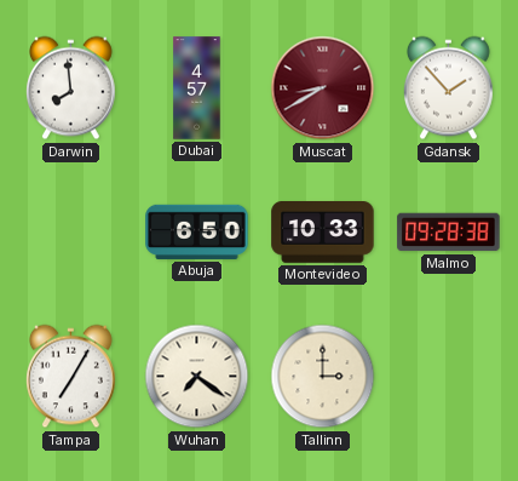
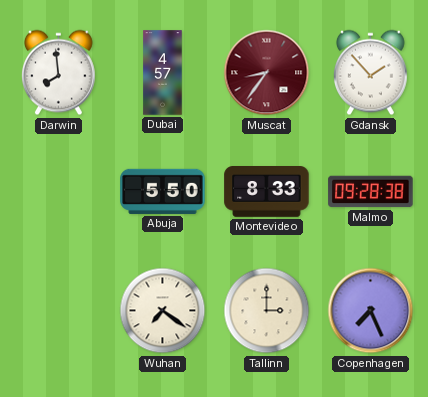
Muscat: 8:40 -> 8:36 (267, 73)
Abuja: 6:50 -> 5:50 (163, 191)
Montevideo: 10:33 -> 8:33 (267, 192)
Tampa: 7:05 -> none (70, 377)
Copenhagen: none -> 7:26 (371, 311)
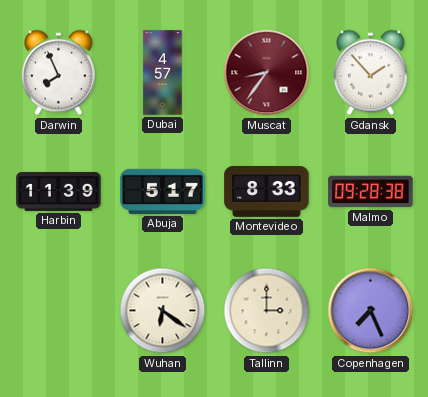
Darwin: 7:59 -> 7:56 (58, 73)
Harbin: none -> 11:39 (59, 191)
Abuja: 5:50 -> 5:17 (163, 191)
Wuhan: 7:21 -> 6:21 (163, 311)
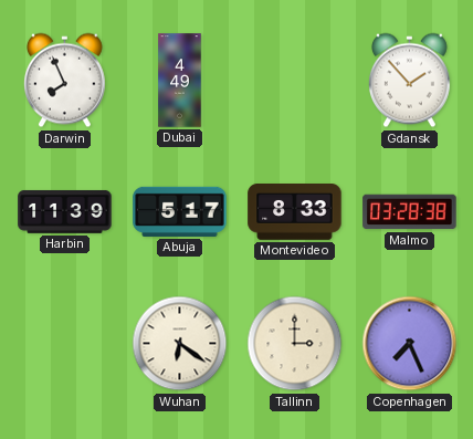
Dubai: 4:57 -> 4:49 (180, 81)
Muscat: 8:36 -> none (267, 73)
Malmo: 09:28 -> 03:28 (410, 212)
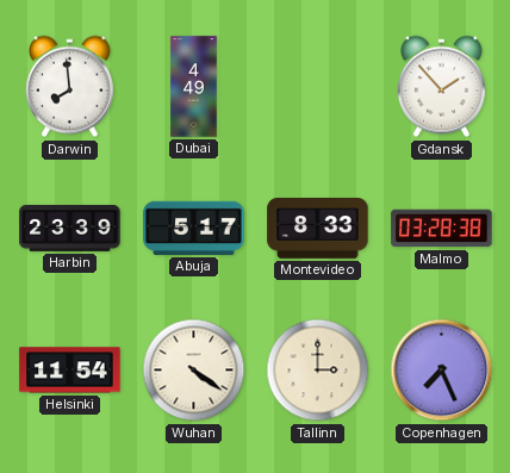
Darwin: 7:56 -> 7:59 (69, 87)
Harbin: 11:39 -> 23:39 (70, 228)
Helsinki: none -> 11:54 (70, 371)
Wuhan: 6:21 -> 4:21 (194, 371)
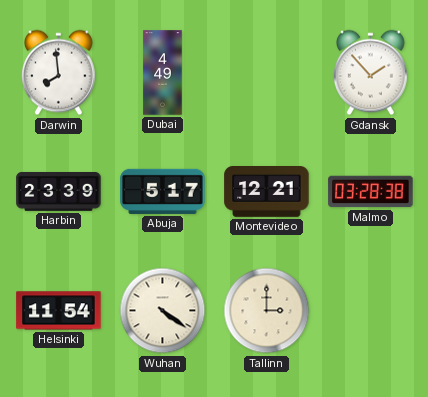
Montevideo: 8:33 -> 12:21 (267, 192)
Copenhagen: 7:26 -> none (442, 371)
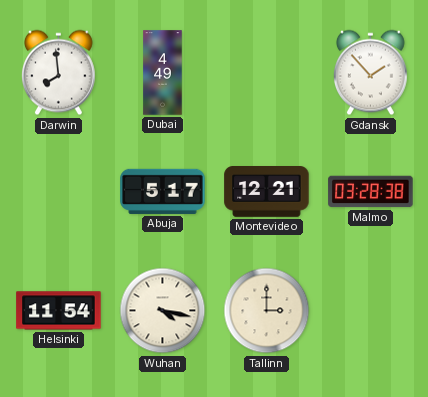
Harbin: 23:39 -> none (59, 191)
Wuhan: 4:21 -> 4:17 (163, 311)
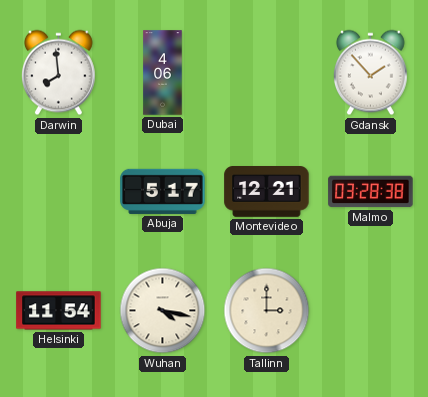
Dubai: 4:49 -> 4:06 (163, 73)
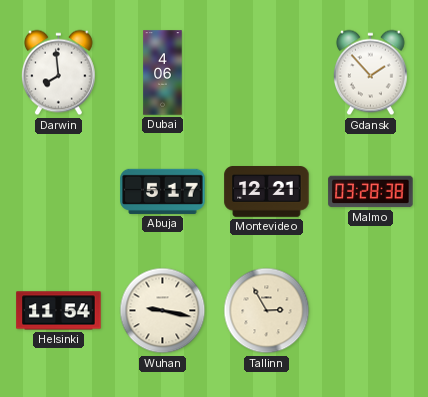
Wuhan: 4:17 -> 9:17 (163, 311)
Tallinn: 3:00 -> 2:55 (267, 311)
